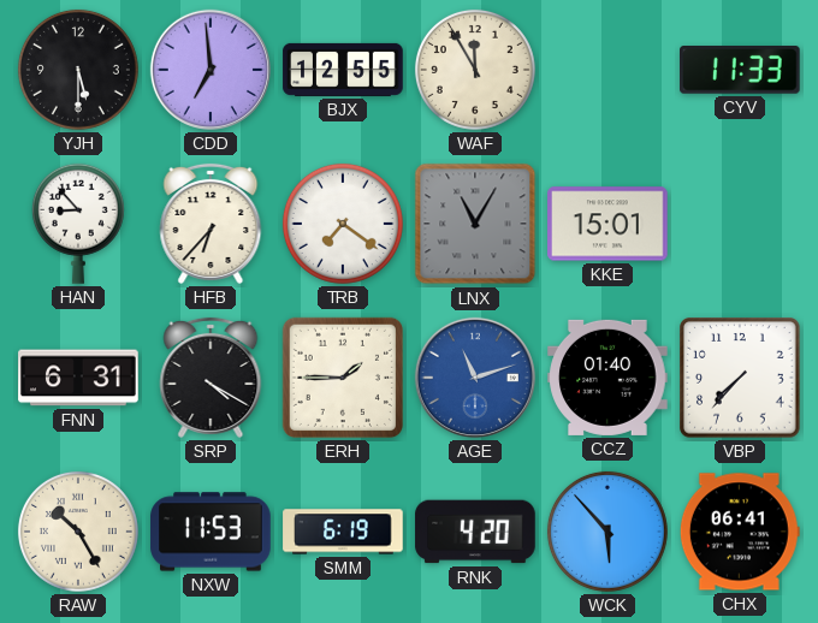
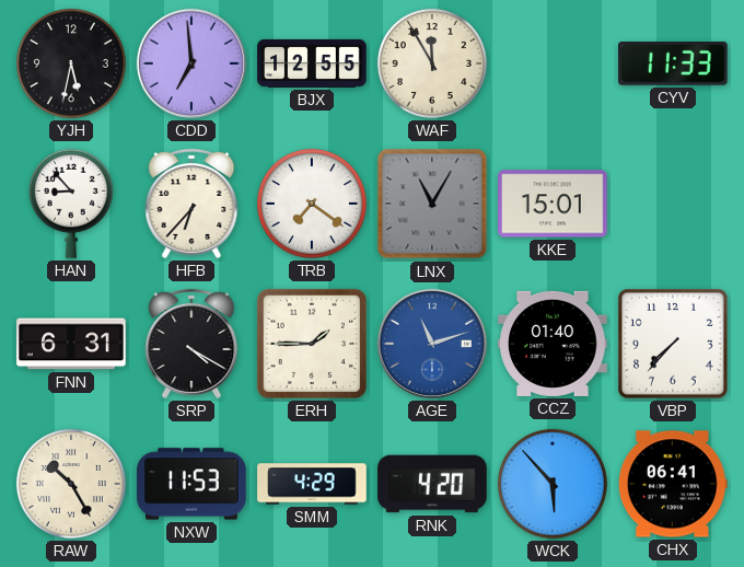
YJH: 5:30 -> 5:32 (71, 63)
SMM: 6:19 -> 4:29 (312, 484)
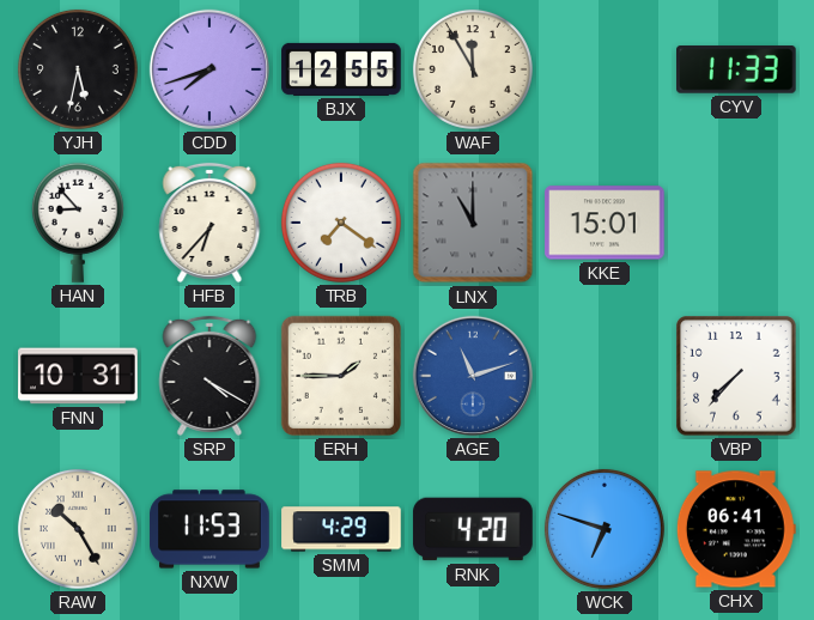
CDD: 6:59 -> 7:42 (209, 69)
LNX: 11:05 -> 11:00 (473, 223)
FNN: 6:31 -> 10:31 (78, 376)
CCZ: 01:40 -> none (553, 344)
WCK: 5:53 -> 6:48 (605, 529)
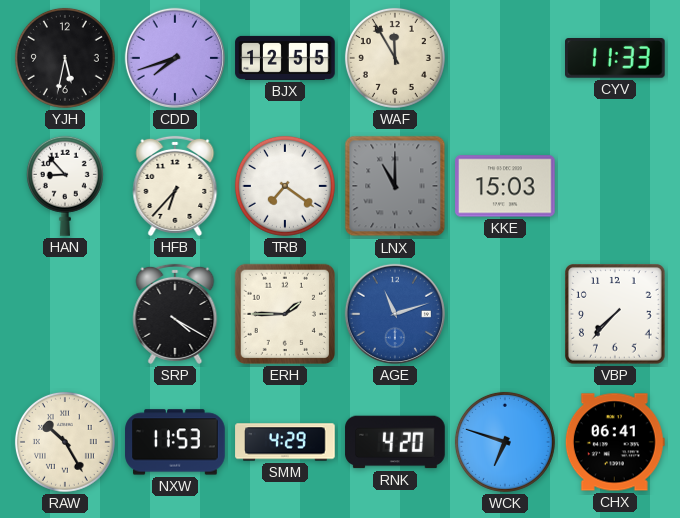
KKE: 15:01 -> 15:03 (505, 186)
FNN: 10:31 -> none (78, 376)
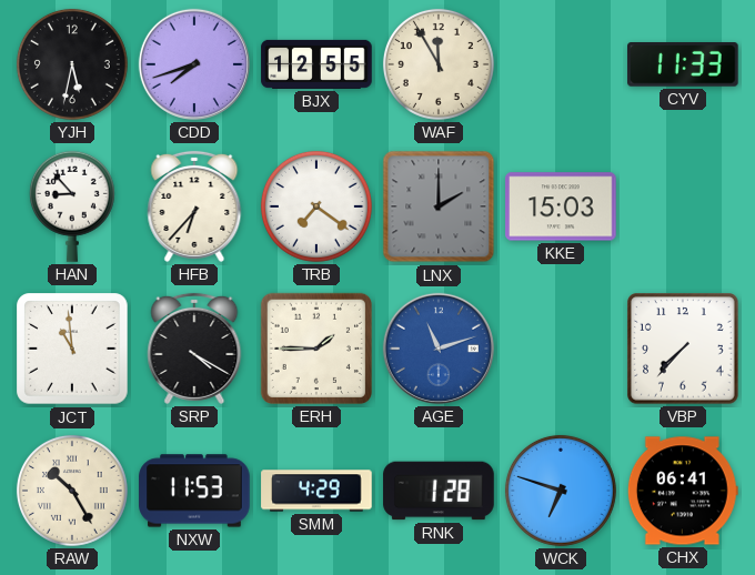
LNX: 11:00 -> 2:00 (439, 206)
JCT: none -> 10:59 (72, 349)
RNK: 4:20 -> 1:28 (439, 491)
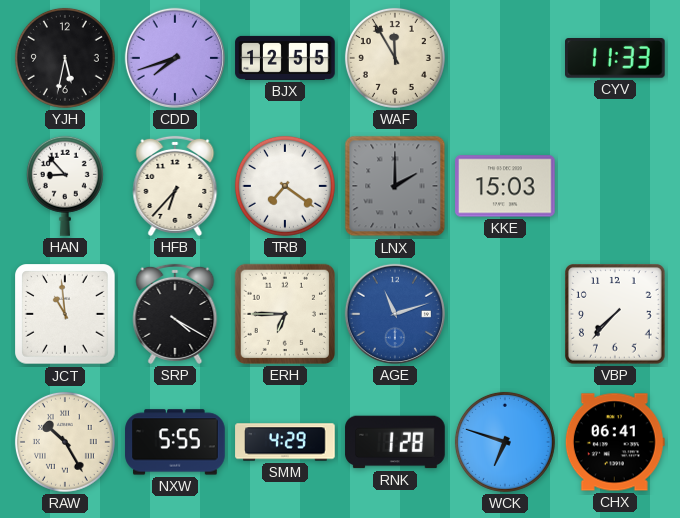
ERH: 1:45 -> 6:45 (285, 314)
NXW: 11:53 -> 5:55 (175, 442)
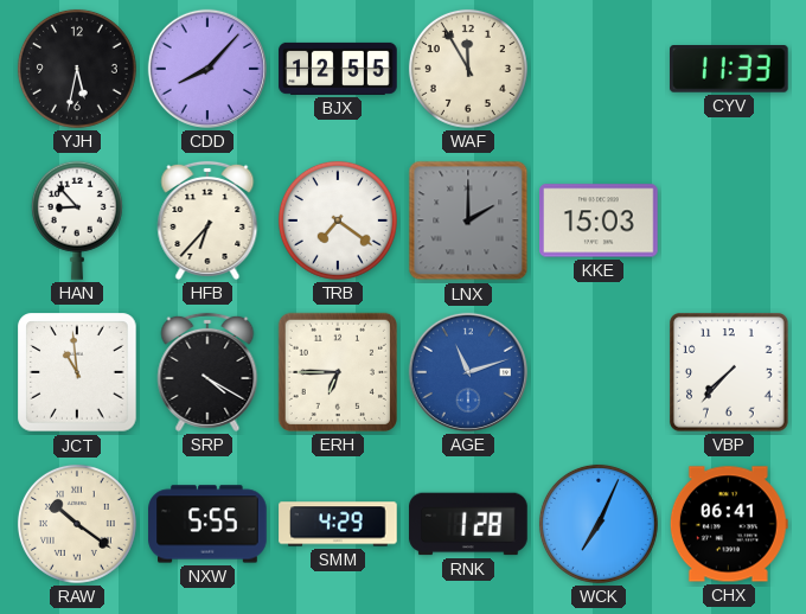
CDD: 7:42 -> 8:07 (207, 69)
RAW: 10:25 -> 10:21 (77, 524)
WCK: 6:48 -> 7:04 (599, 524)
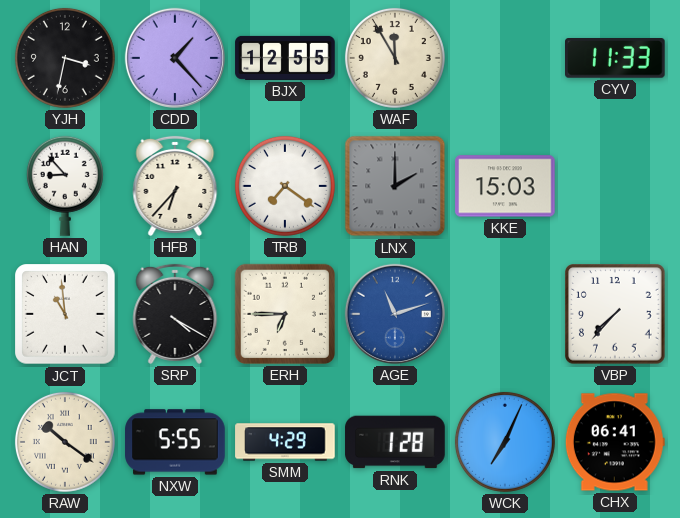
YJH: 5:32 -> 3:32 (65, 58)
CDD: 8:07 -> 1:23 (175, 58)
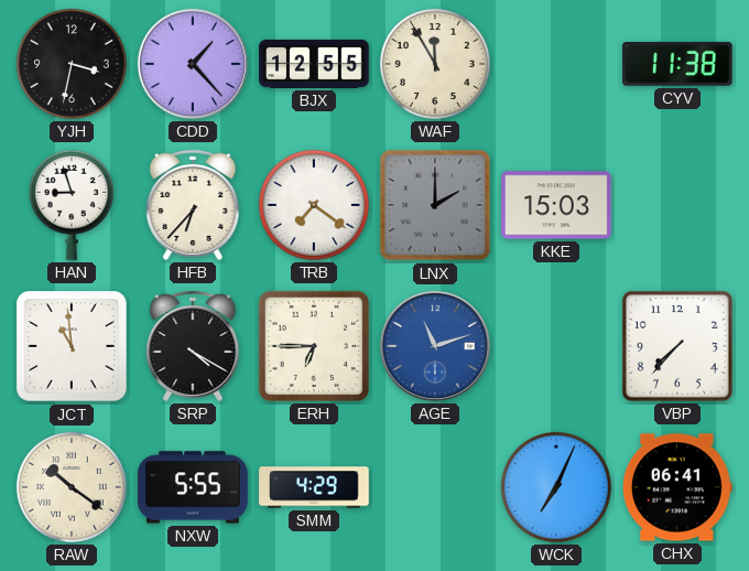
CYV: 11:33 -> 11:38 (679, 65)
HAN: 8:53 -> 8:57 (72, 205)
RNK: 1:28 -> none (395, 442)
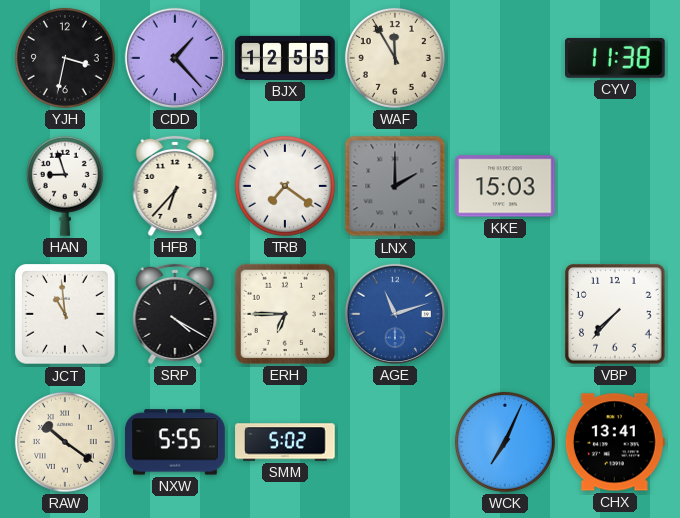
SMM: 4:29 -> 5:02 (285, 442)
CHX: 06:41 -> 13:41 (615, 442)
